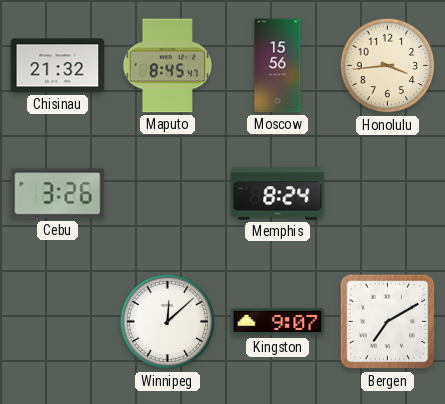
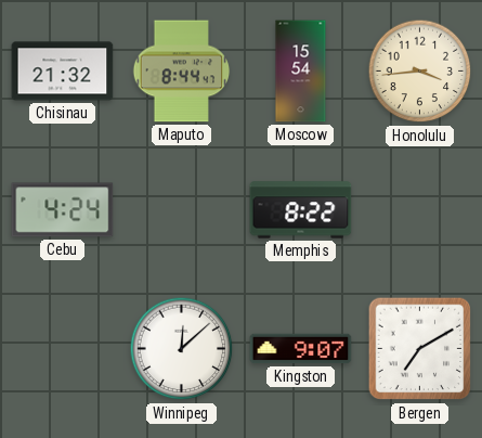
Maputo: 8:45 -> 8:44 (182, 72)
Moscow: 15:56 -> 15:54 (301, 72)
Cebu: 3:26 -> 4:24 (63, 210)
Memphis: 8:24 -> 8:22 (301, 210)
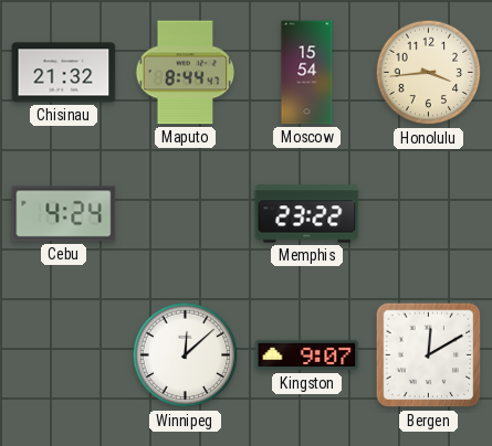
Memphis: 8:22 -> 23:22 (307, 214)
Bergen: 7:10 -> 12:10 (429, 355)
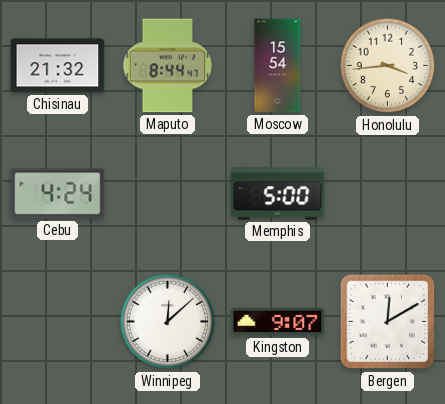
Memphis: 23:22 -> 5:00 (278, 194)
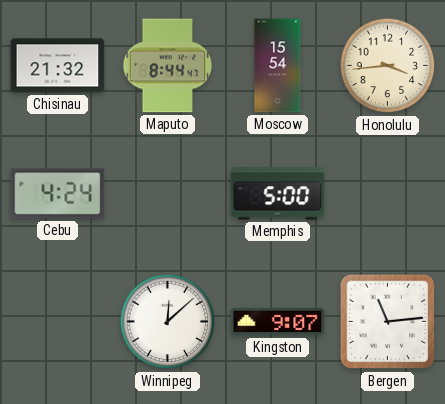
Bergen: 12:10 -> 11:14 (388, 322)
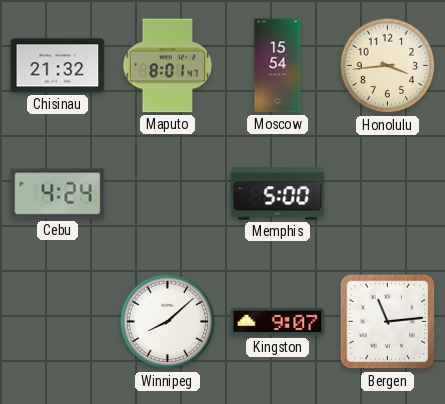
Maputo: 8:44 -> 8:01 (168, 66)
Winnipeg: 12:08 -> 8:08 (168, 322)
